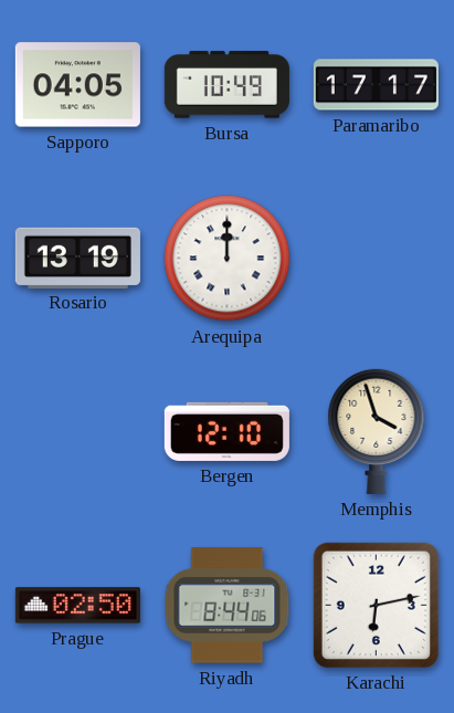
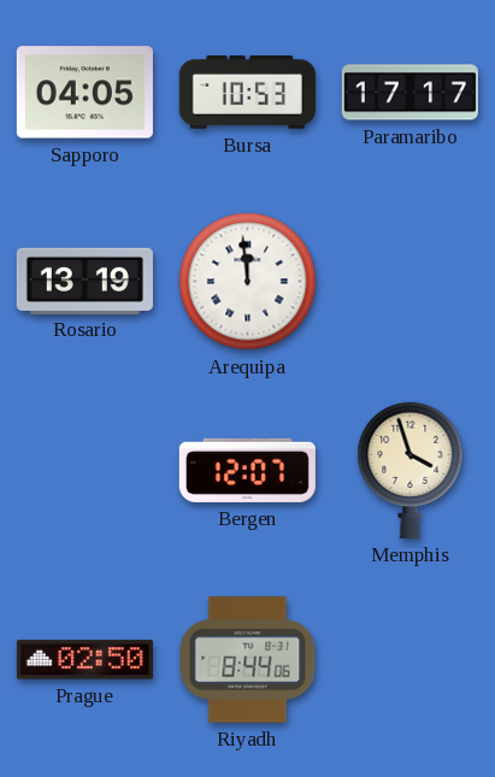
Bursa: 10:49 -> 10:53 (247, 93)
Arequipa: 12:00 -> 11:59 (248, 282)
Bergen: 12:10 -> 12:07 (247, 470)
Karachi: 6:13 -> none (376, 605)
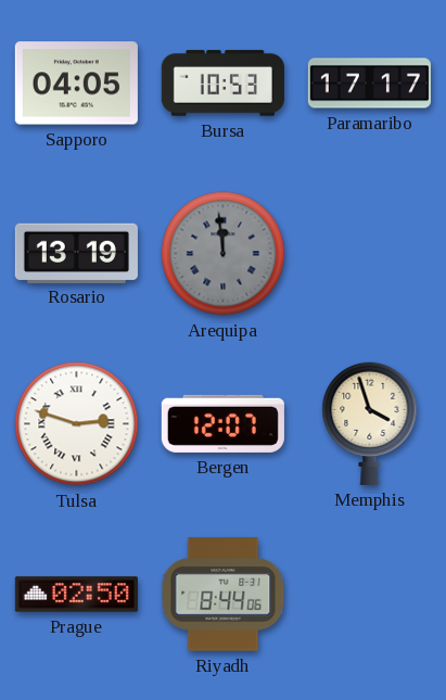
Arequipa dial: white -> grey (224, 254)
Tulsa: none -> 2:48 (77, 424)
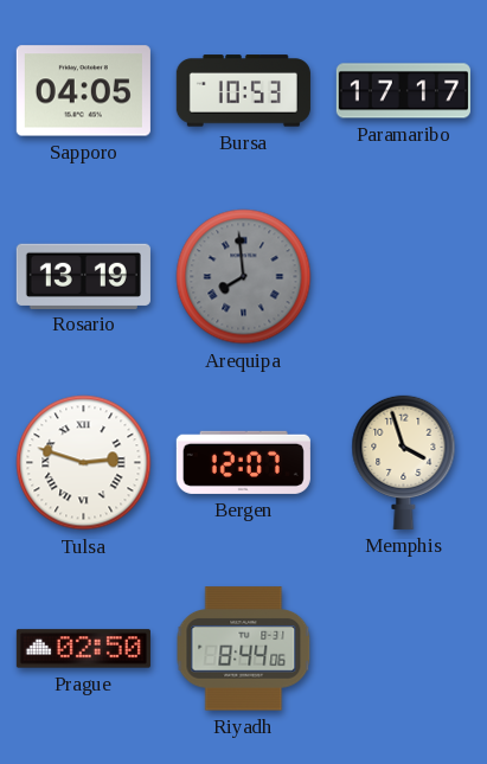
Arequipa: 11:59 -> 7:59 (244, 277)
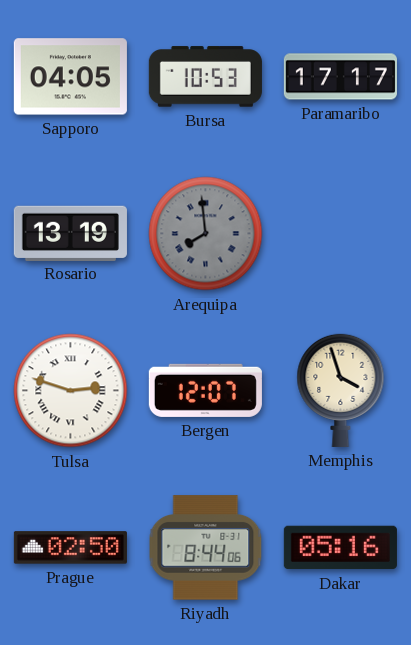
Dakar: none -> 05:16 (340, 548)
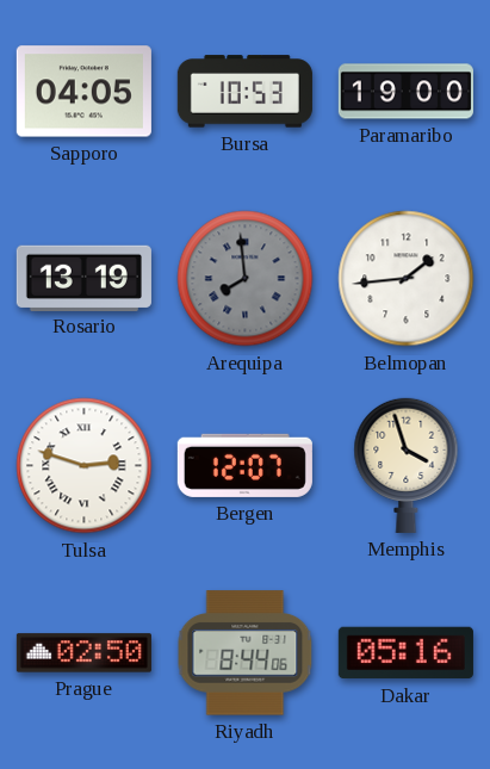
Paramaribo: 17:17 -> 19:00 (405, 92)
Belmopan: none -> 1:44 (407, 279)
